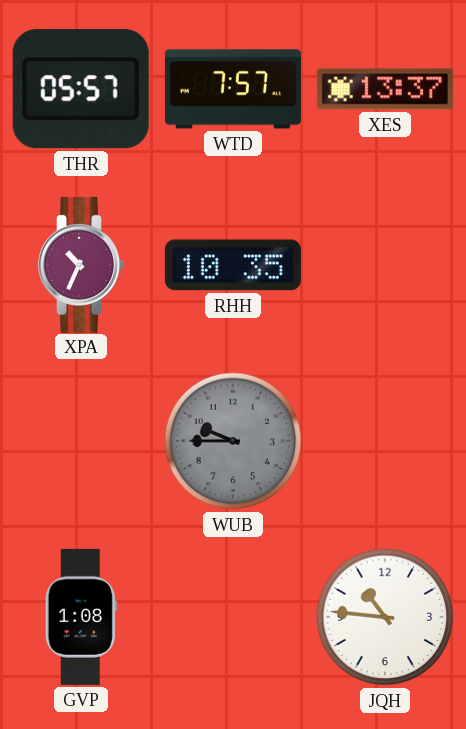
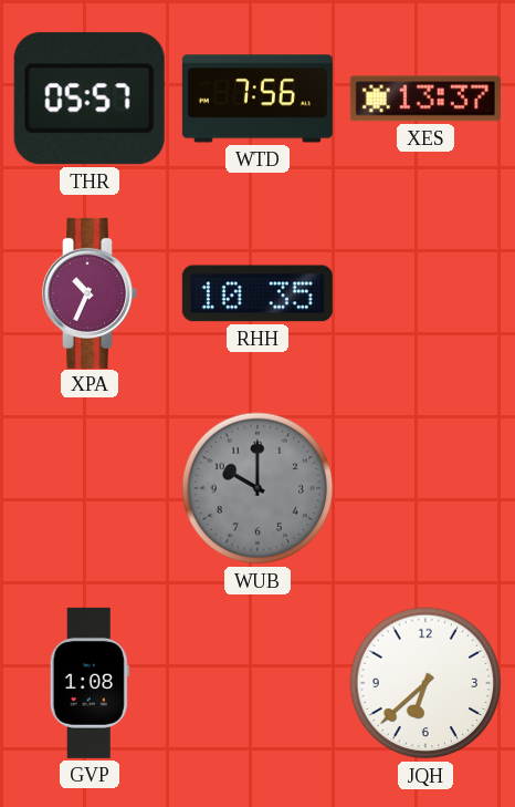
WTD: 7:57 -> 7:56 (257, 99)
WUB: 9:45 -> 10:00 (257, 488)
JQH: 10:46 -> 6:38 (425, 683)
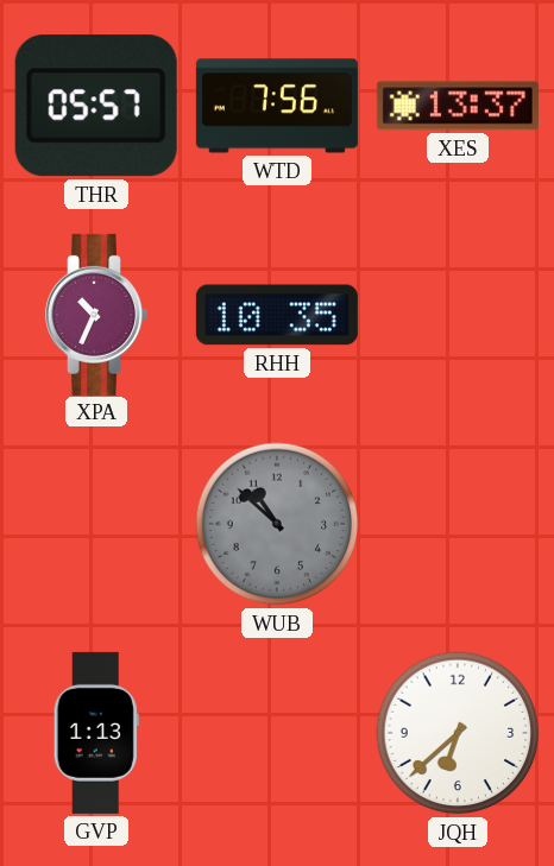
WUB: 10:00 -> 10:52 (277, 524)
GVP: 1:08 -> 1:13 (96, 733)
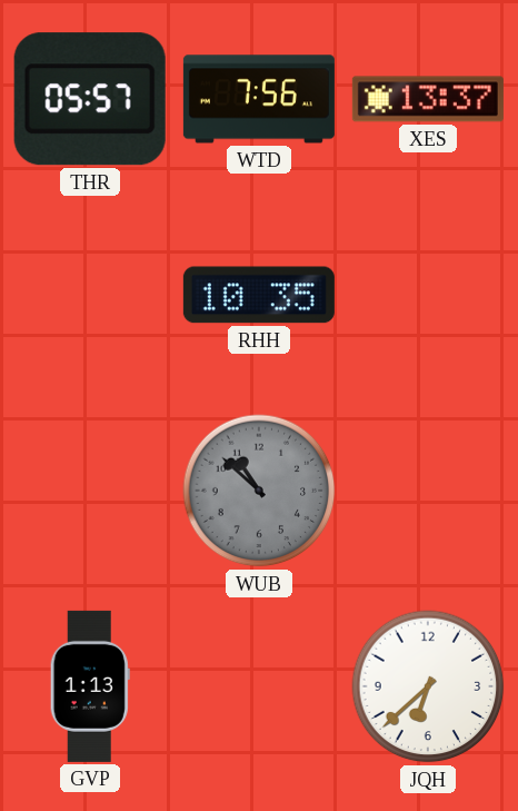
XPA: 10:34 -> none (96, 315)
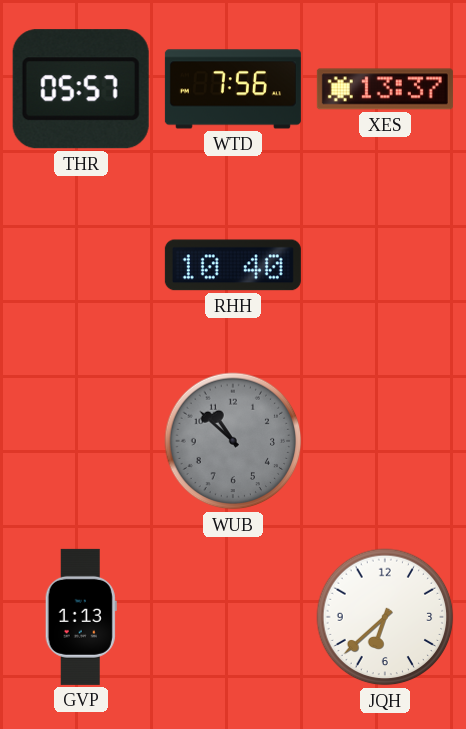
RHH: 10:35 -> 10:40 (233, 265)
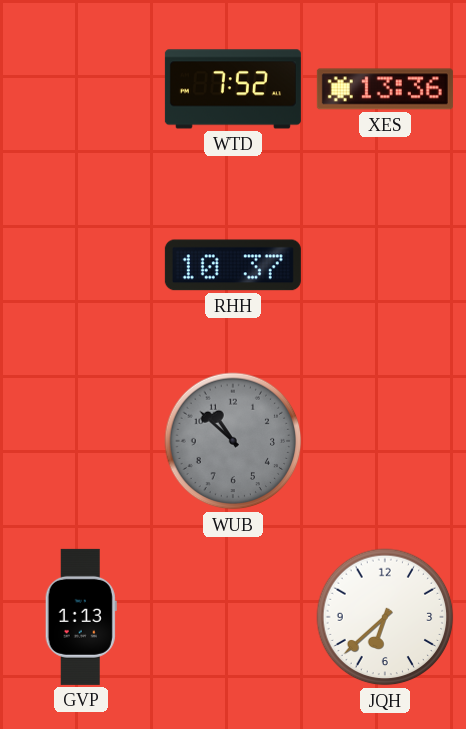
THR: 05:57 -> none (81, 89)
WTD: 7:56 -> 7:52 (233, 89)
XES: 13:37 -> 13:36 (385, 89)
RHH: 10:40 -> 10:37 (233, 265)
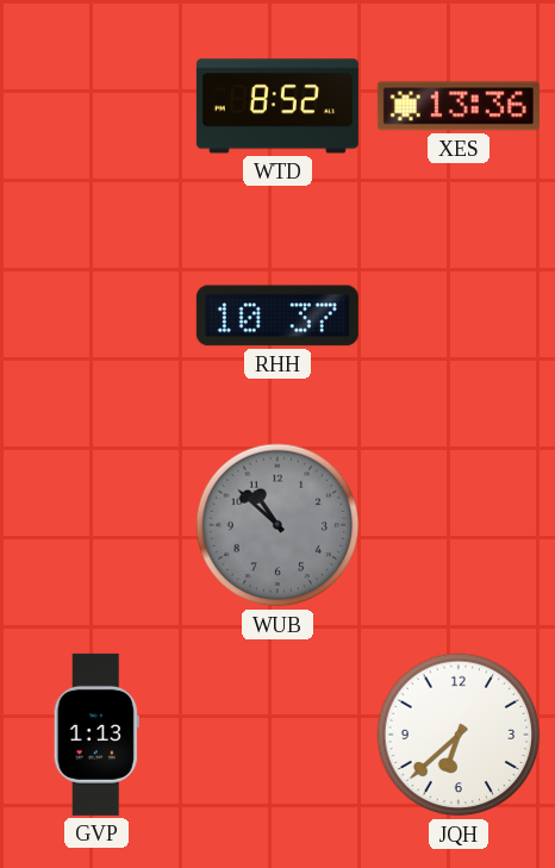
WTD: 7:52 -> 8:52 (277, 106)
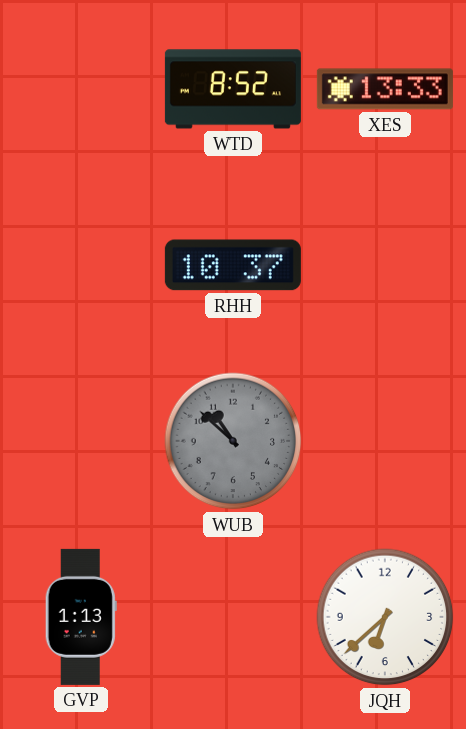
XES: 13:36 -> 13:33 (385, 89)
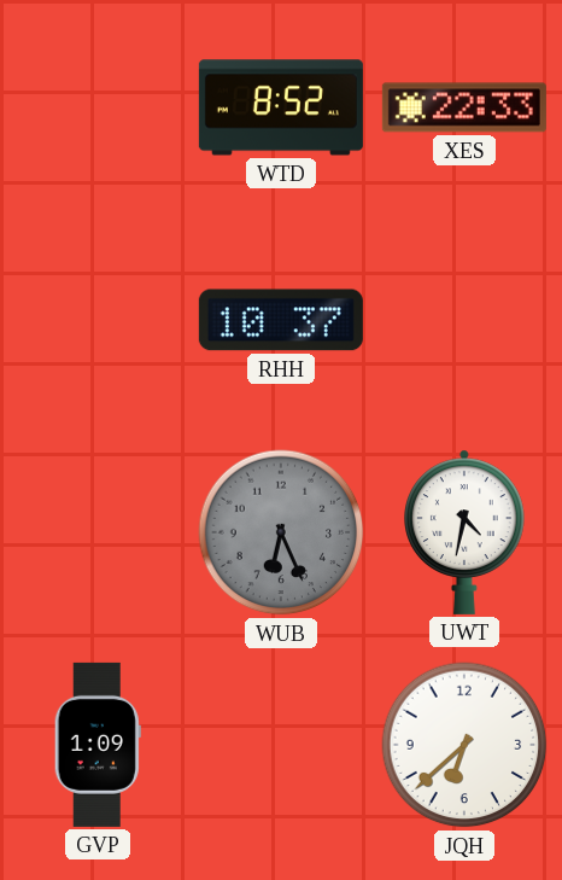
XES: 13:33 -> 22:33 (464, 107)
WUB: 10:52 -> 6:26 (281, 532)
UWT: none -> 4:32 (466, 532)
GVP: 1:13 -> 1:09 (98, 745)
